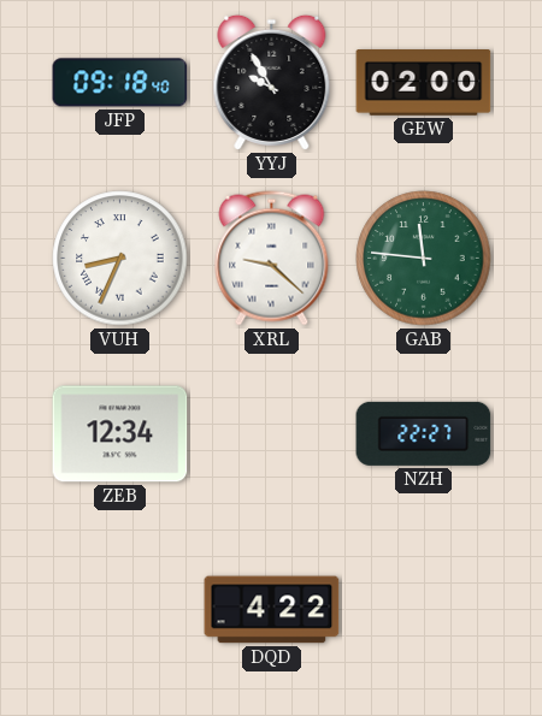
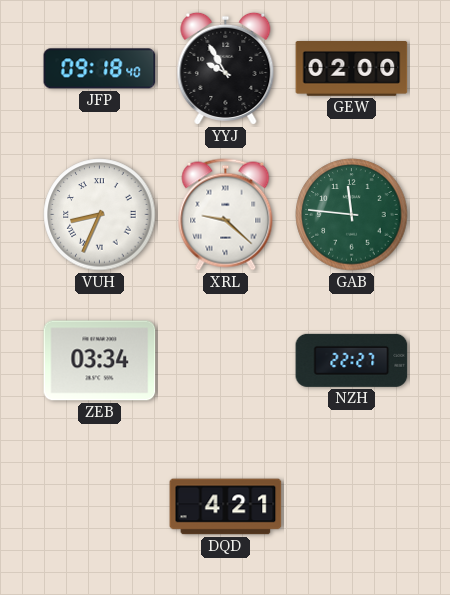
ZEB: 12:34 -> 03:34 (100, 361)
DQD: 4:22 -> 4:21 (226, 507)
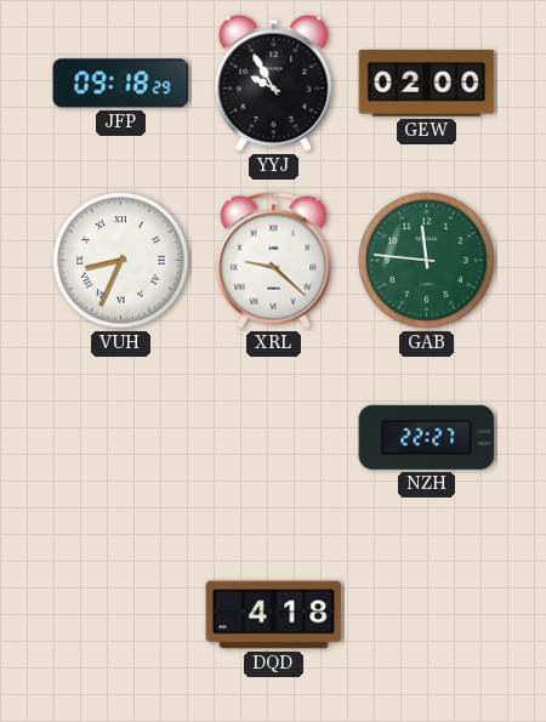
JFP: 09:18:40 -> 09:18:29 (121, 84)
ZEB: 03:34 -> none (100, 361)
DQD: 4:21 -> 4:18 (274, 615)
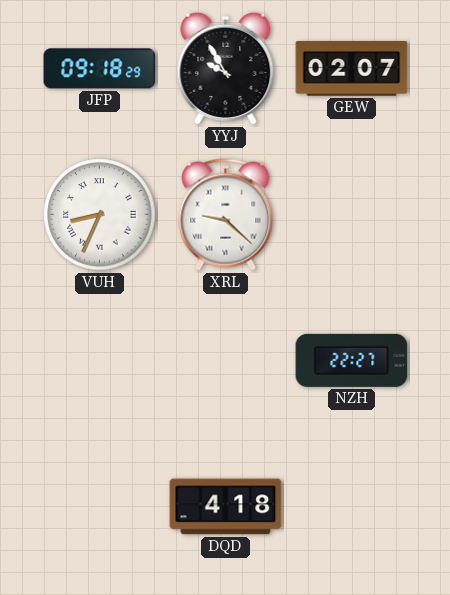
GEW: 02:00 -> 02:07 (352, 69)
GAB: 11:46 -> none (427, 261)
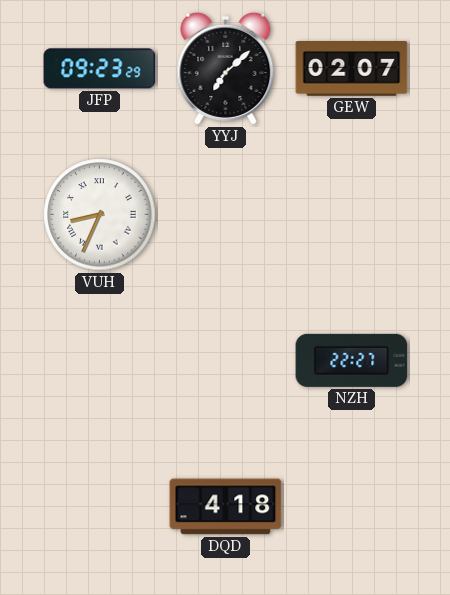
JFP: 09:18 -> 09:23 (100, 69)
YYJ: 9:55 -> 7:08 (226, 68)
XRL: 9:22 -> none (226, 215)
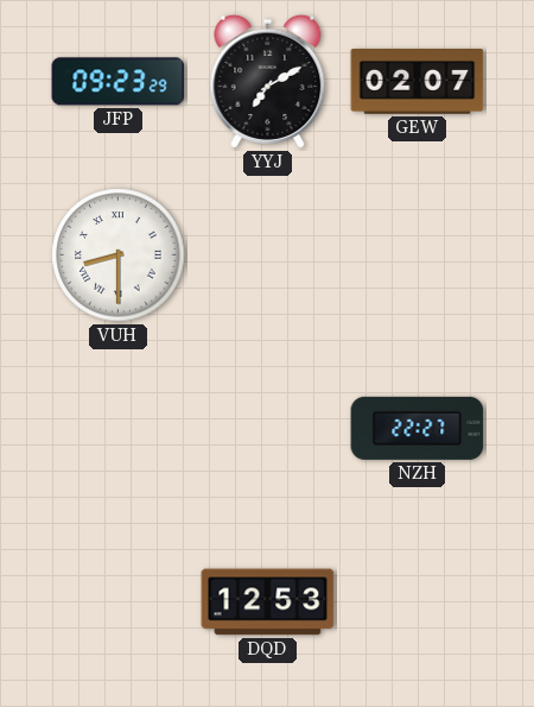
YYJ: 7:08 -> 7:10 (268, 81)
VUH: 8:34 -> 8:30 (119, 255)
DQD: 4:18 -> 12:53 (268, 602)
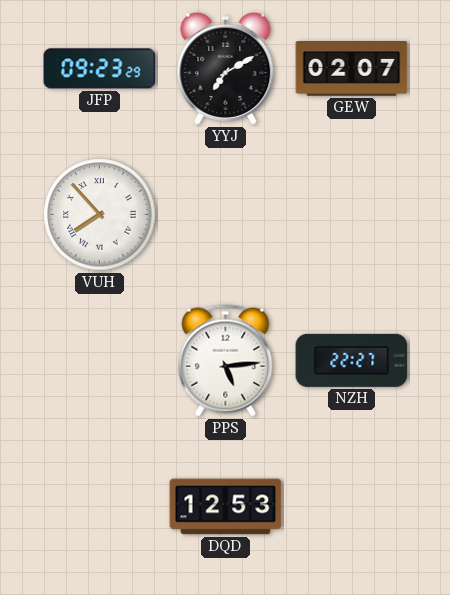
VUH: 8:30 -> 7:53 (100, 215)
PPS: none -> 5:14 (226, 361)
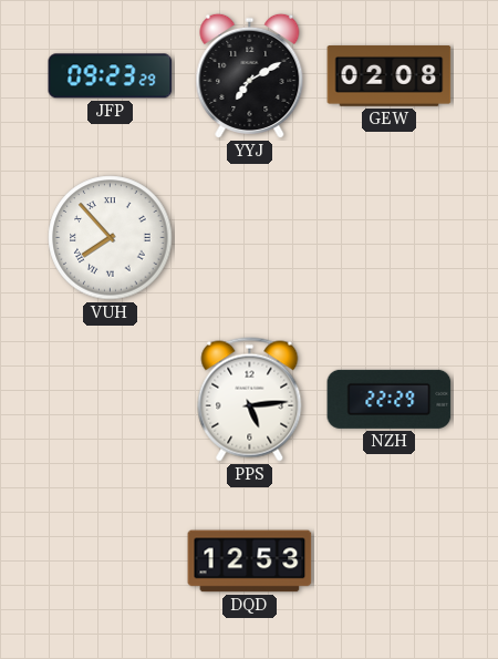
GEW: 02:07 -> 02:08 (390, 76)
NZH: 22:27 -> 22:29 (390, 399)
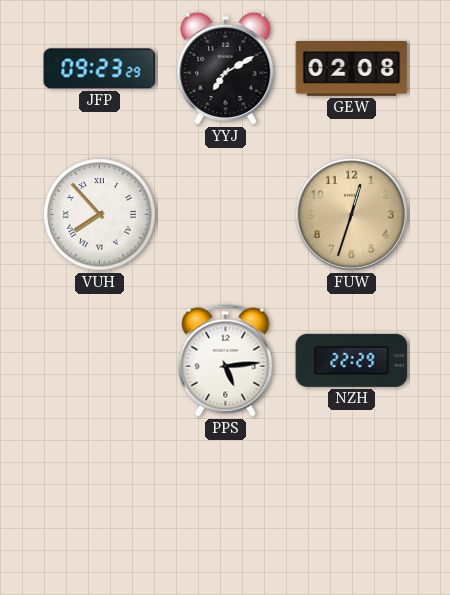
FUW: none -> 12:33 (351, 214)
DQD: 12:53 -> none (250, 562)
